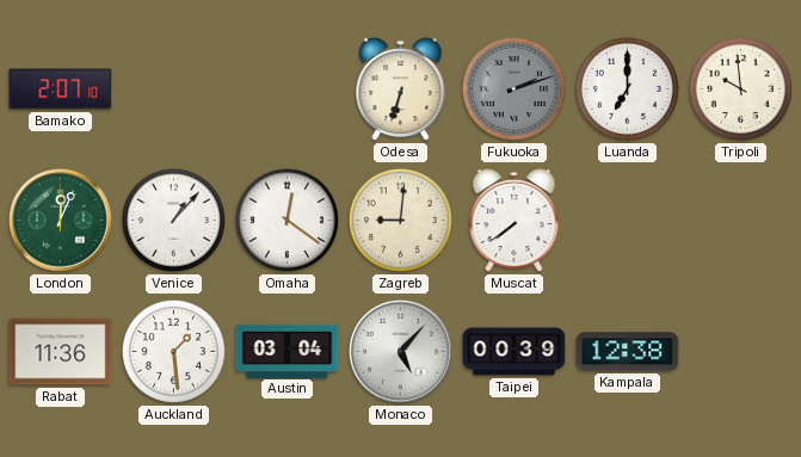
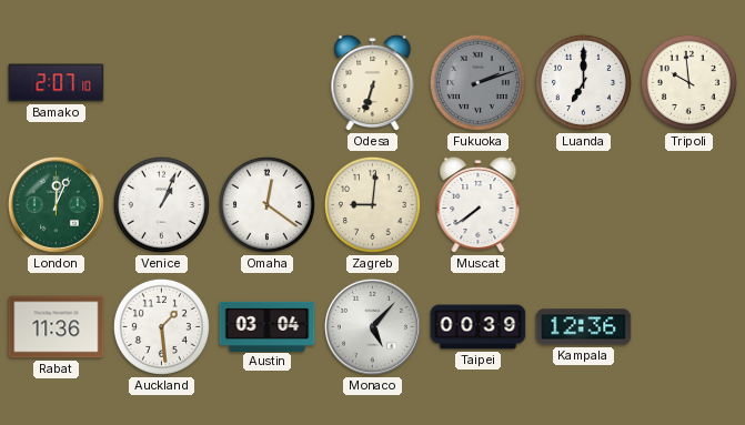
Venice: 1:07 -> 1:04 (161, 204)
Kampala: 12:38 -> 12:36 (584, 327)
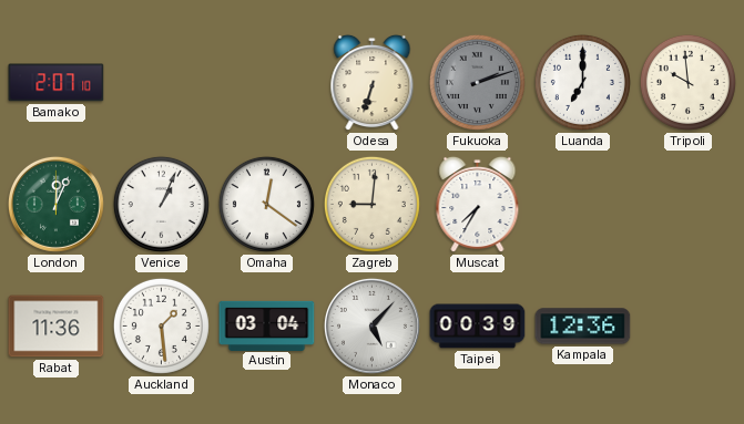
Muscat: 7:39 -> 7:35 (478, 205)
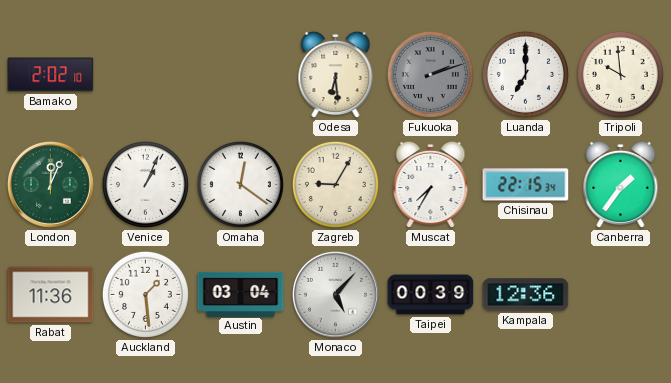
Bamako: 2:07 -> 2:02 (51, 75)
Odesa: 6:33 -> 6:29 (336, 75)
Zagreb: 9:01 -> 9:05 (335, 184)
Chisinau: none -> 22:15 (526, 185)
Canberra: none -> 1:36 (621, 185)
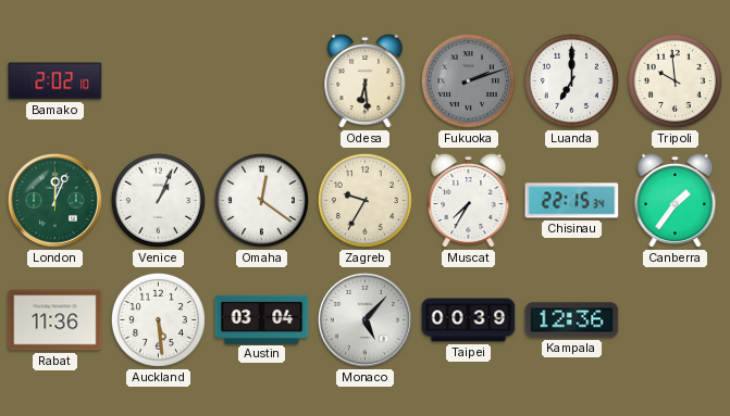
Zagreb: 9:05 -> 9:35 (364, 200)
Auckland: 1:29 -> 5:29 (158, 319)
